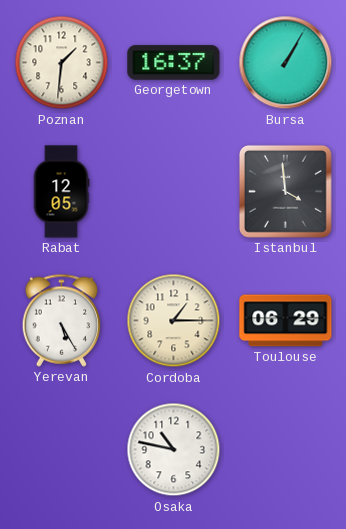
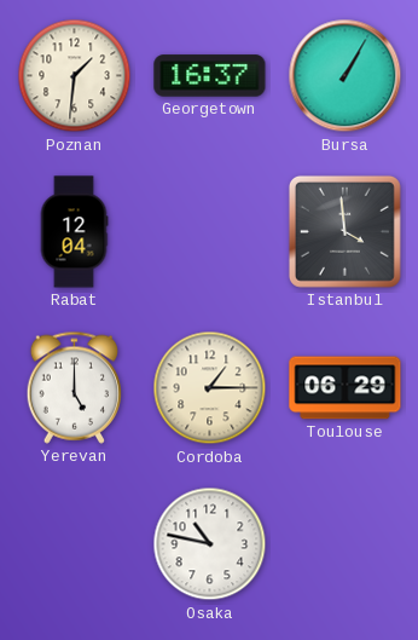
Rabat: 12:05 -> 12:04 (74, 232)
Yerevan: 5:25 -> 5:00 (75, 387)
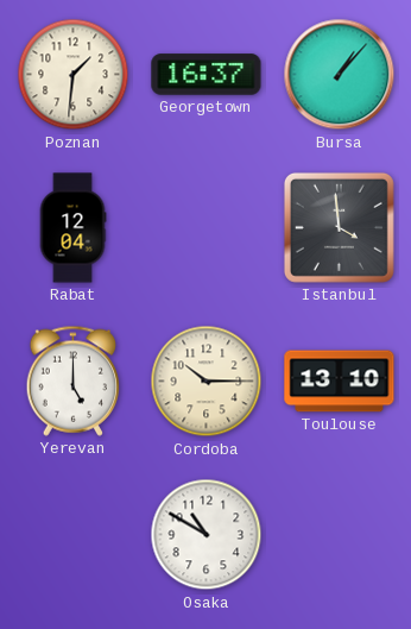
Bursa: 1:05 -> 1:07 (340, 75)
Cordoba: 1:15 -> 10:15 (207, 382)
Toulouse: 06:29 -> 13:10 (340, 382)
Osaka: 10:47 -> 10:50 (207, 535)
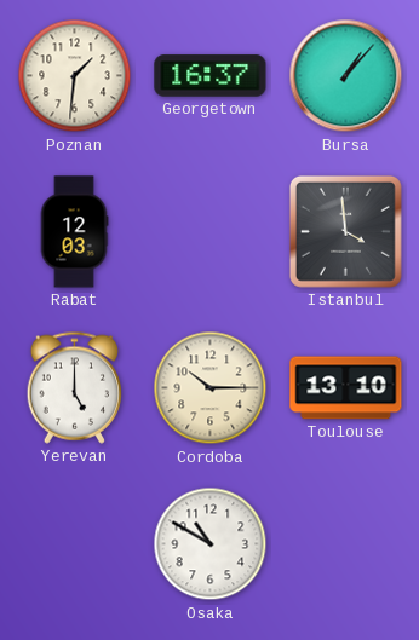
Rabat: 12:04 -> 12:03 (74, 232)
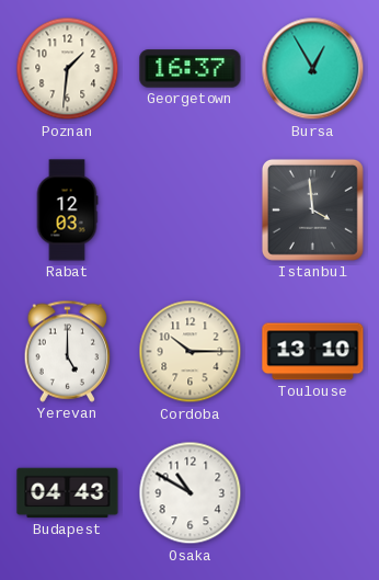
Bursa: 1:07 -> 12:55 (313, 69)
Budapest: none -> 04:43 (68, 493)
